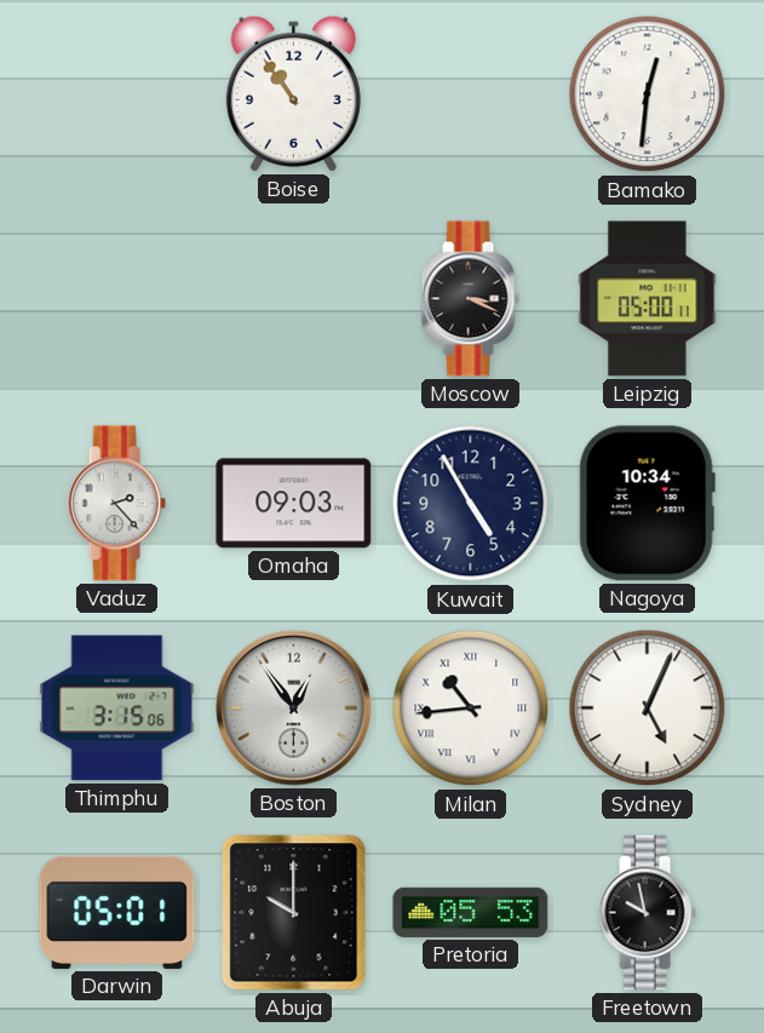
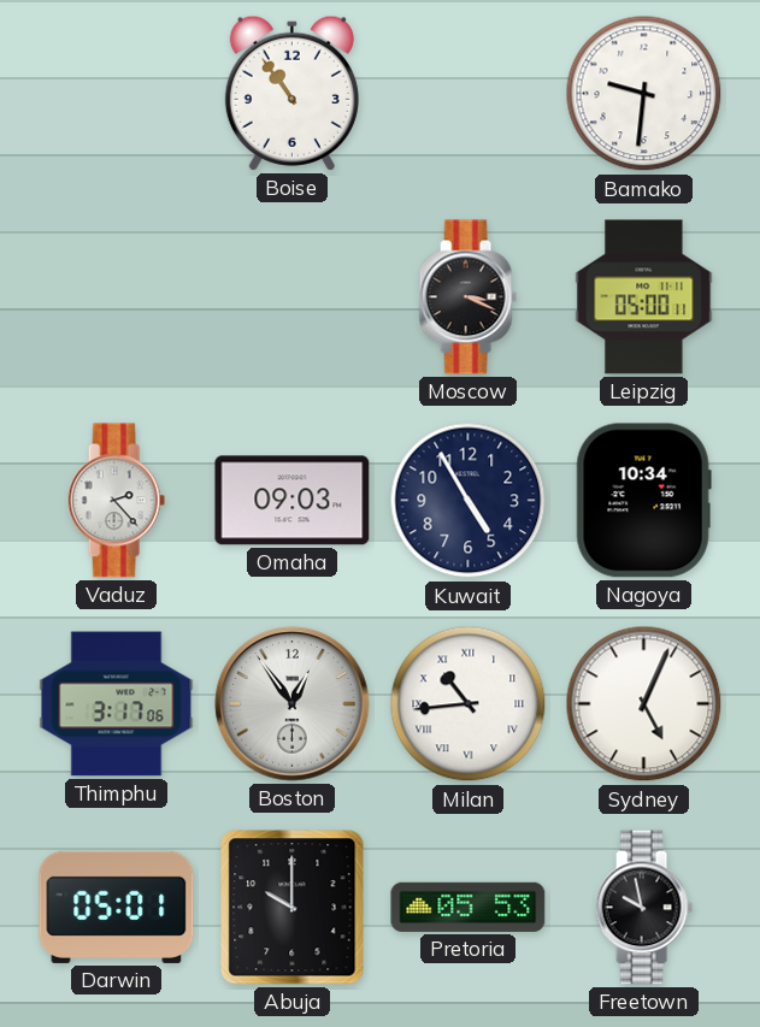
Bamako: 12:31 -> 9:31 (644, 94)
Thimphu: 3:15 -> 3:17 (117, 704)
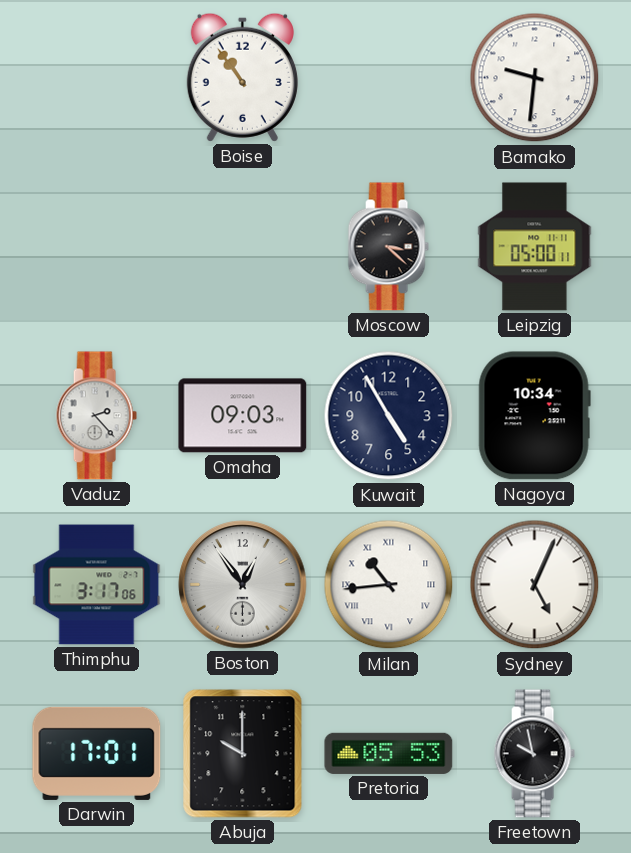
Moscow: 3:19 -> 3:22 (388, 247)
Darwin: 05:01 -> 17:01 (97, 753)
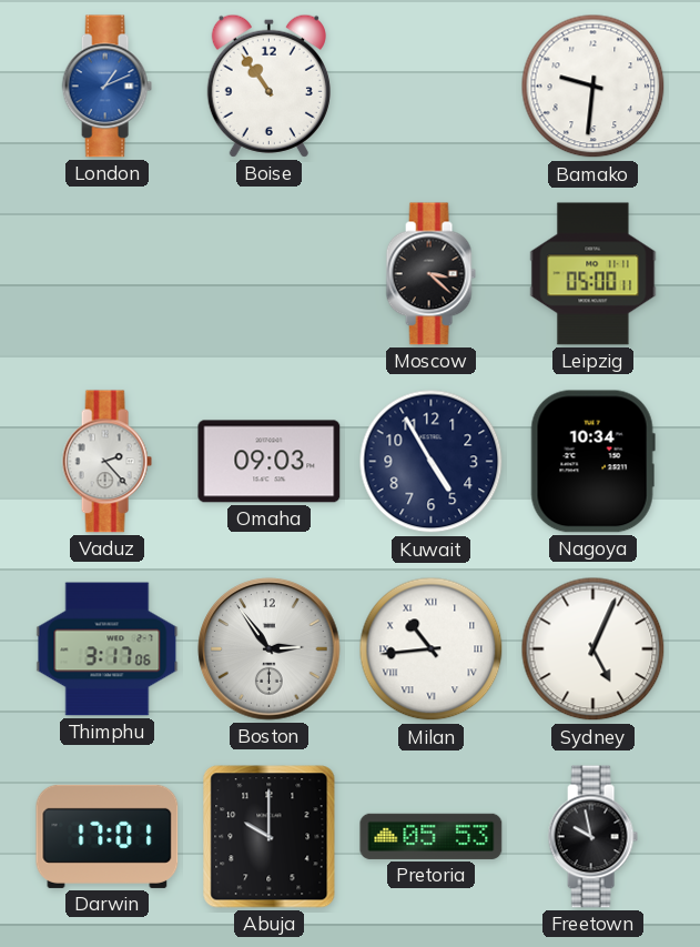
London: none -> 1:11 (106, 87)
Boston: 12:54 -> 2:54 (270, 649)
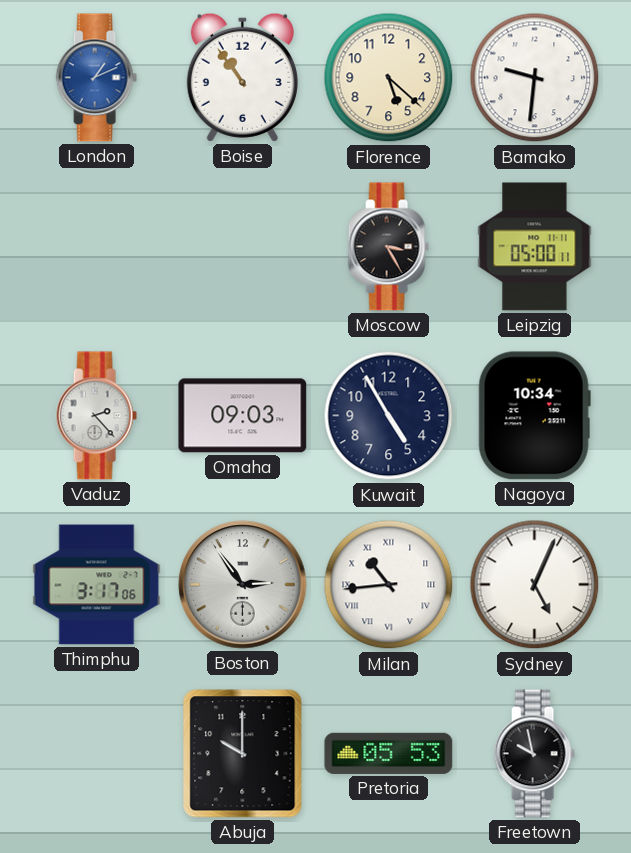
Florence: none -> 5:22 (389, 78)
Moscow: 3:22 -> 3:25 (388, 247)
Darwin: 17:01 -> none (108, 836)
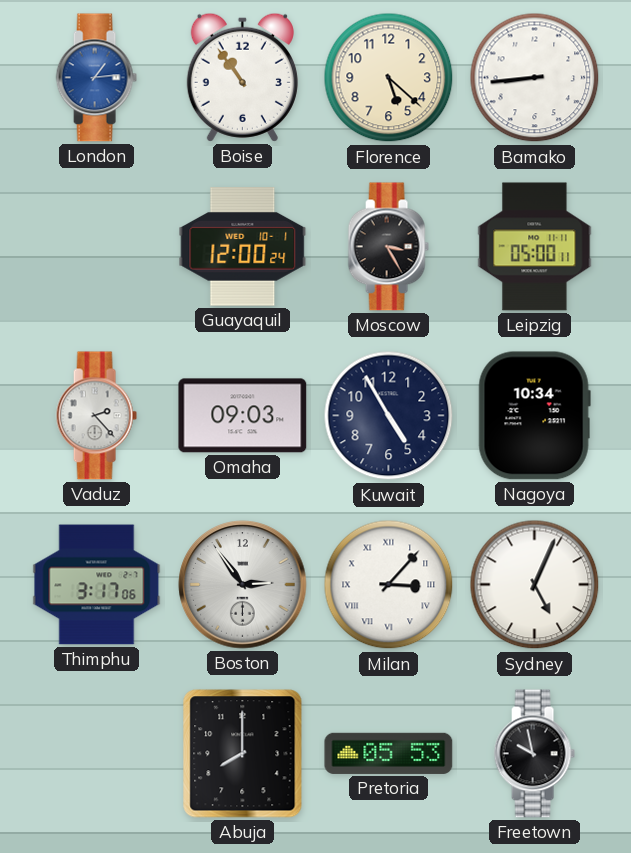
London: 1:11 -> 1:14 (96, 78)
Bamako: 9:31 -> 8:44 (535, 78)
Guayaquil: none -> 12:00 (243, 247)
Milan: 10:44 -> 3:07 (389, 585)
Abuja: 10:00 -> 8:00 (243, 754)
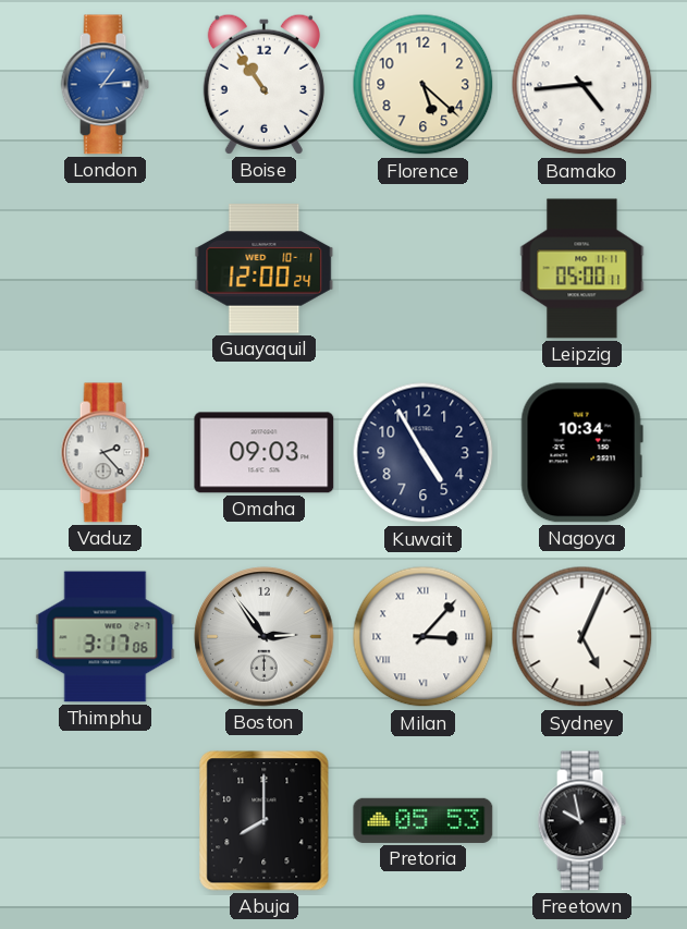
Bamako: 8:44 -> 4:44 (582, 85)
Moscow: 3:25 -> none (388, 247)
